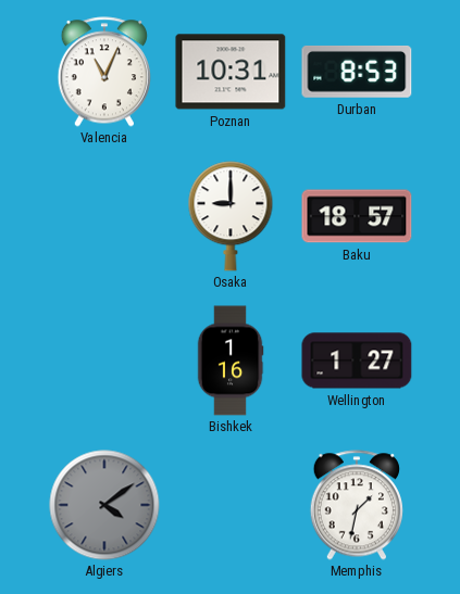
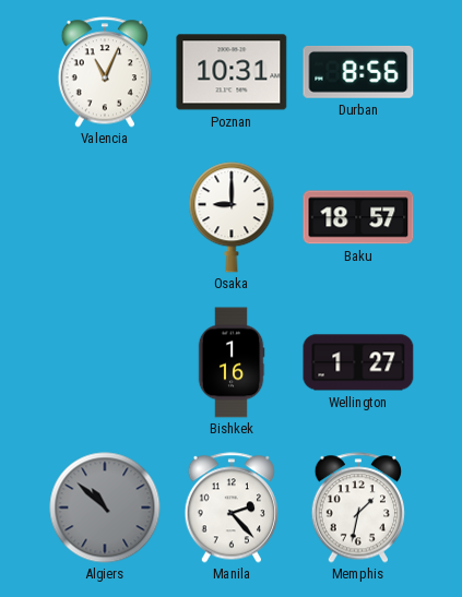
Durban: 8:53 -> 8:56 (358, 72)
Algiers: 4:09 -> 10:52 (105, 508)
Manila: none -> 2:23 (230, 508)
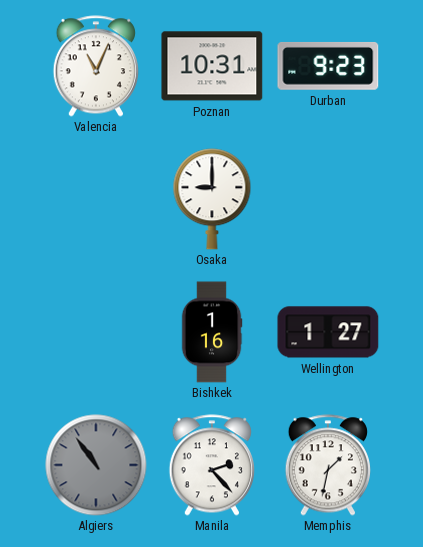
Durban: 8:56 -> 9:23 (328, 66)
Baku: 18:57 -> none (358, 217)
Algiers: 10:52 -> 10:54 (96, 465)
